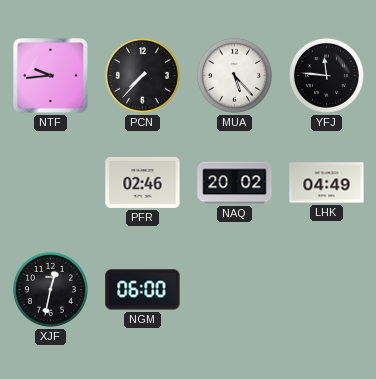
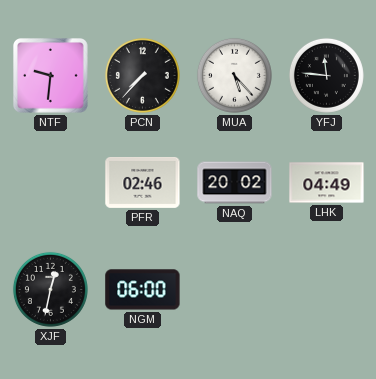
NTF: 9:44 -> 9:31 (51, 76)
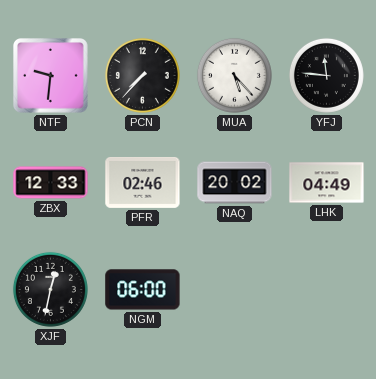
ZBX: none -> 12:33 (51, 183)
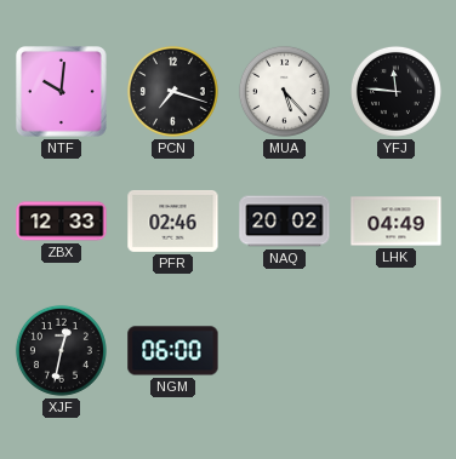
NTF: 9:31 -> 10:01 (62, 92)
PCN: 7:37 -> 7:18 (172, 91)
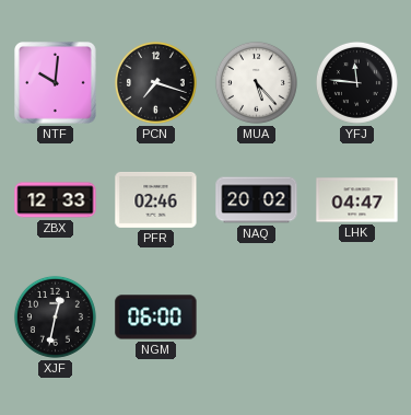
LHK: 04:49 -> 04:47 (357, 200)
